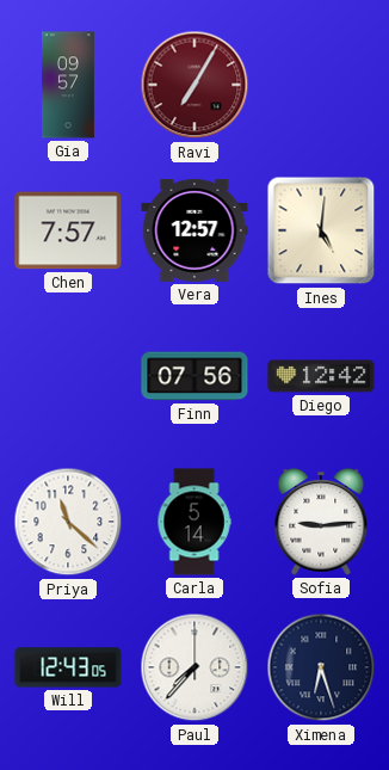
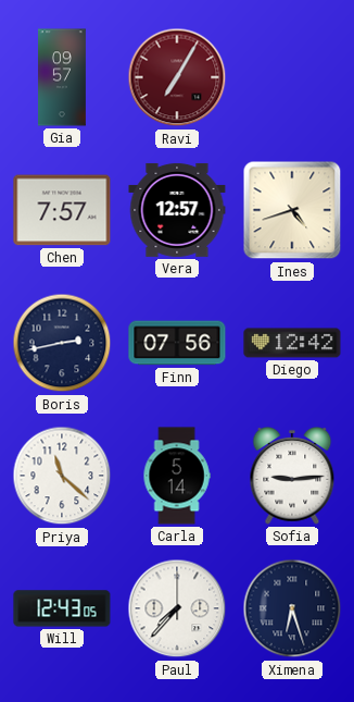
Ines: 5:01 -> 4:42 (292, 210)
Boris: none -> 2:43 (62, 343)
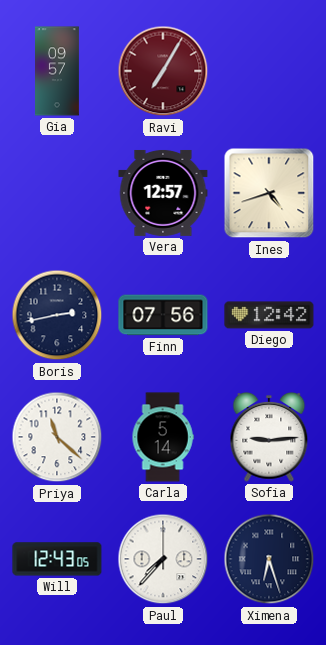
Chen: 7:57 -> none (62, 210)
